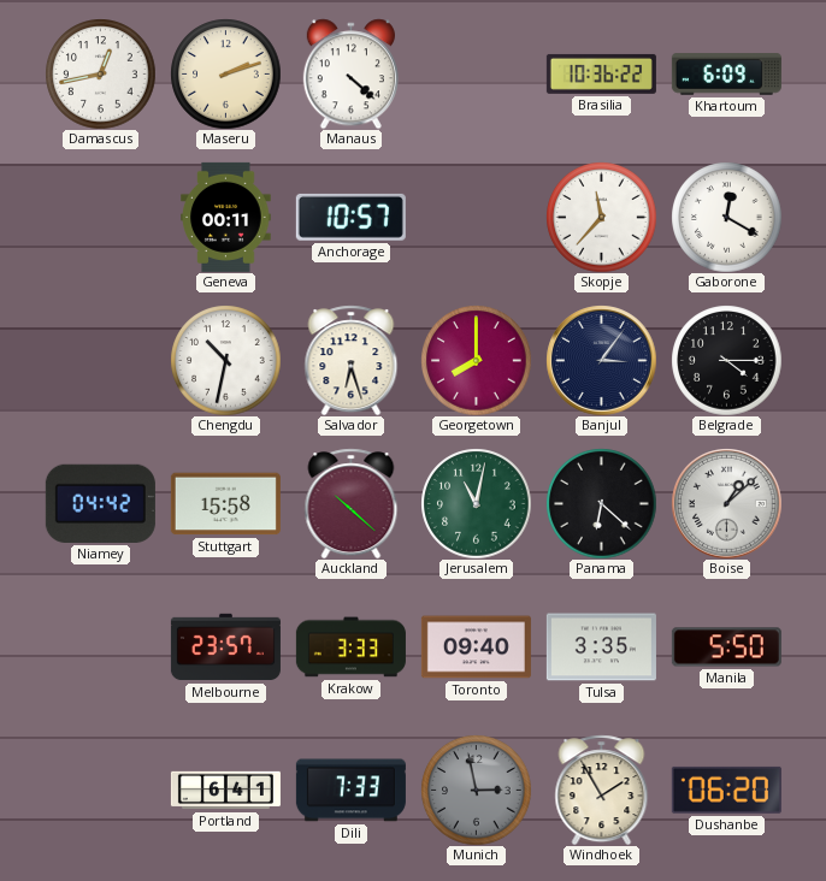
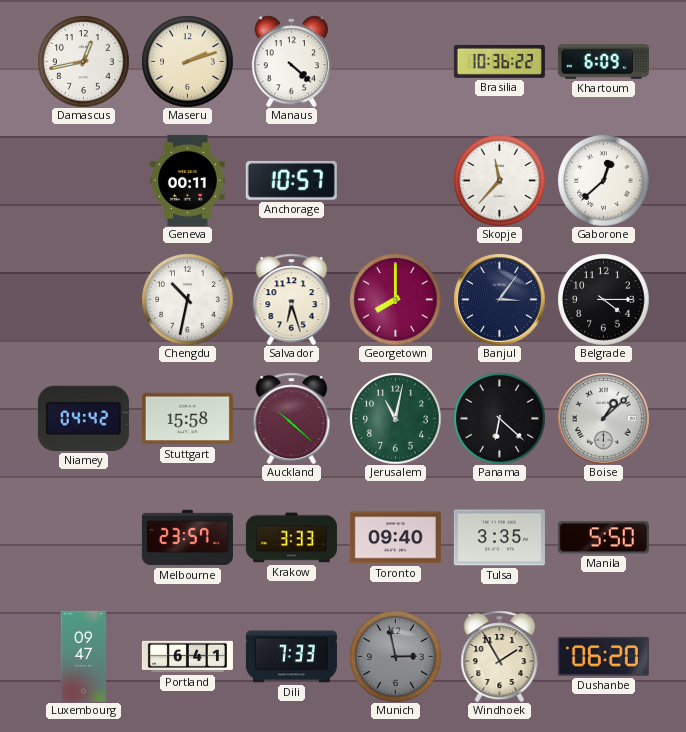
Gaborone: 12:20 -> 12:38 (603, 180)
Luxembourg: none -> 09:47 (84, 656)
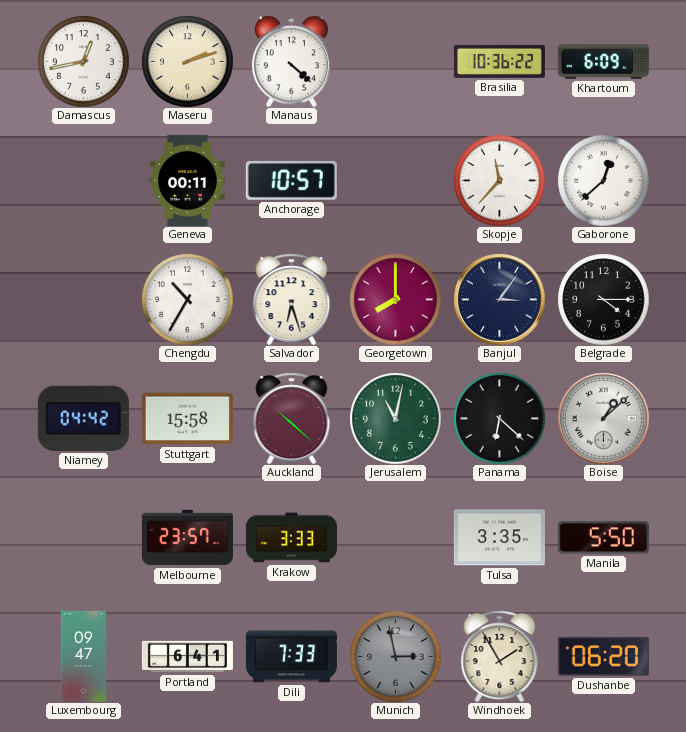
Chengdu: 10:32 -> 10:35 (187, 299)
Toronto: 09:40 -> none (395, 538)
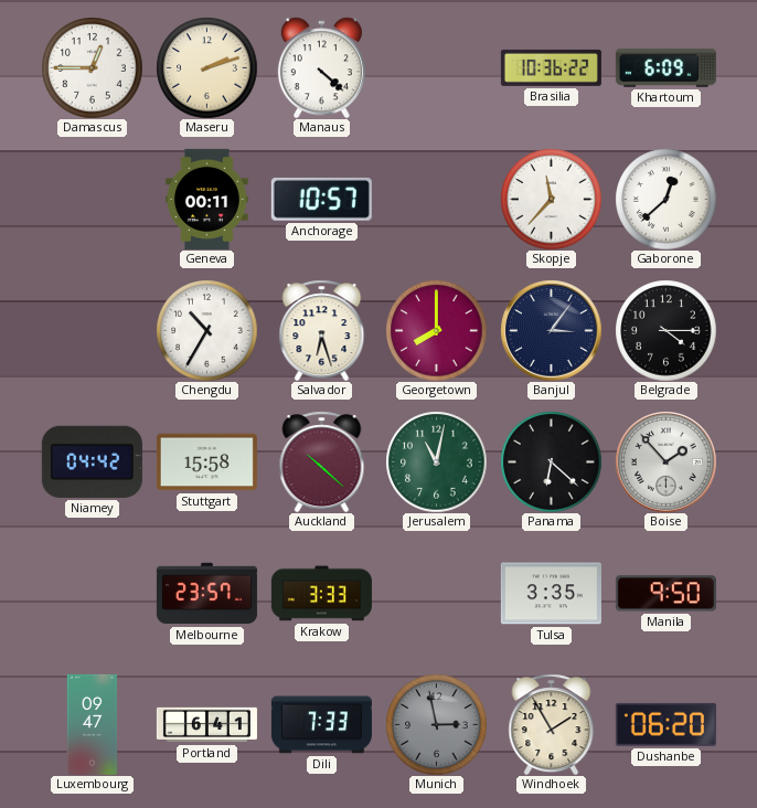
Damascus: 12:43 -> 12:45 (92, 67)
Boise: 1:08 -> 1:53 (667, 463)
Manila: 5:50 -> 9:50 (665, 594)
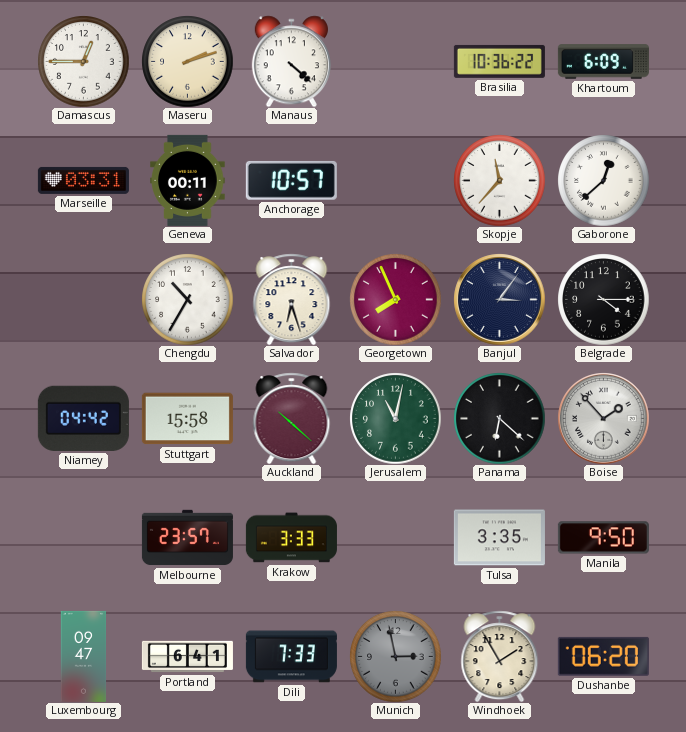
Marseille: none -> 03:31 (83, 180)
Georgetown: 8:00 -> 7:56 (395, 299)
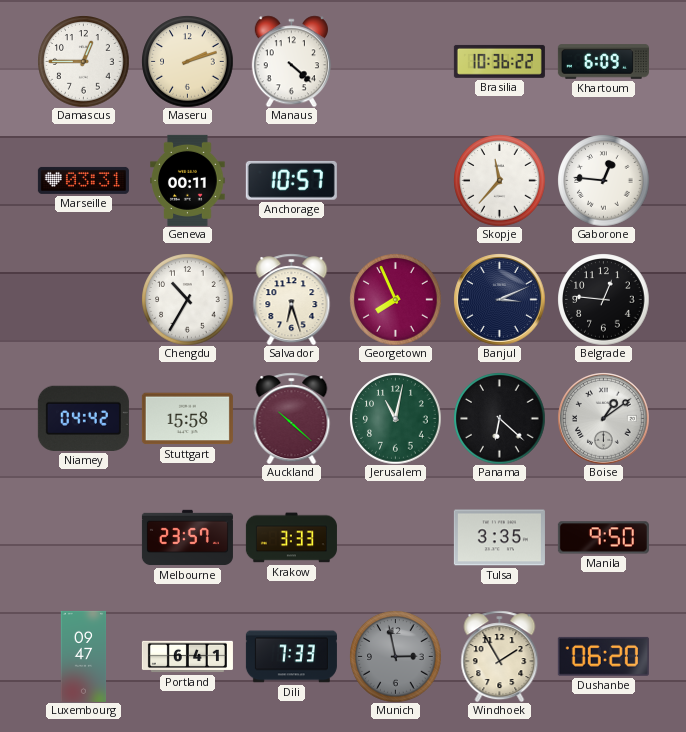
Gaborone: 12:38 -> 12:46 (603, 180)
Banjul: 3:06 -> 3:11 (500, 300)
Belgrade: 4:15 -> 12:46 (603, 299)
Boise: 1:53 -> 1:09 (604, 419)
